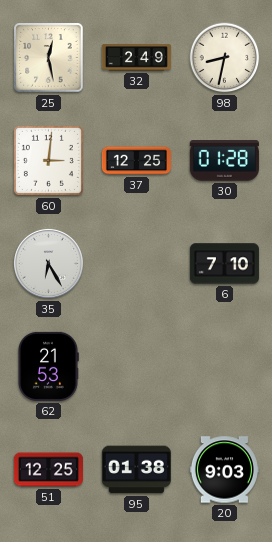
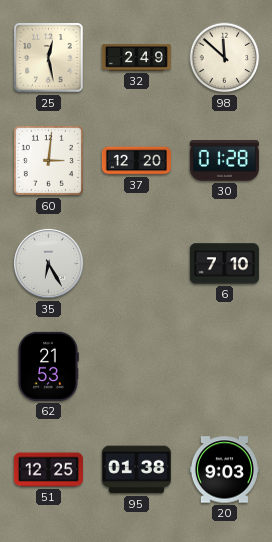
98: 8:32 -> 11:52 (225, 58)
37: 12:25 -> 12:20 (136, 161)
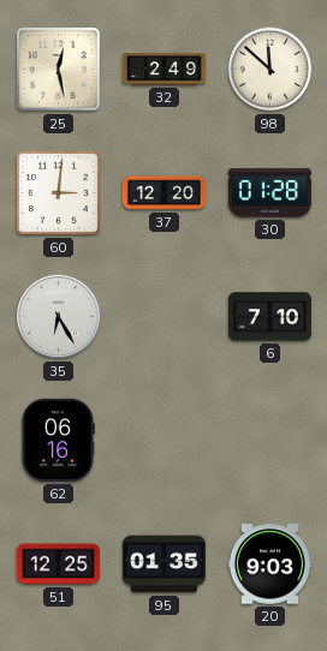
62: 21:53 -> 06:16 (58, 440)
95: 01:38 -> 01:35 (163, 565)
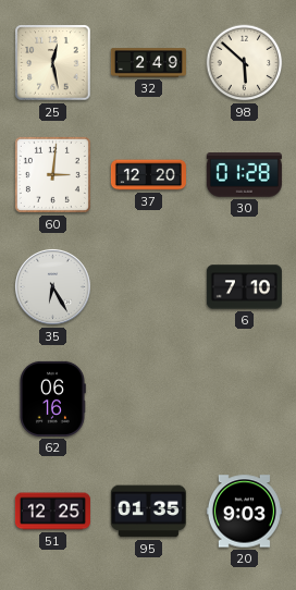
98: 11:52 -> 5:52 (245, 63)
